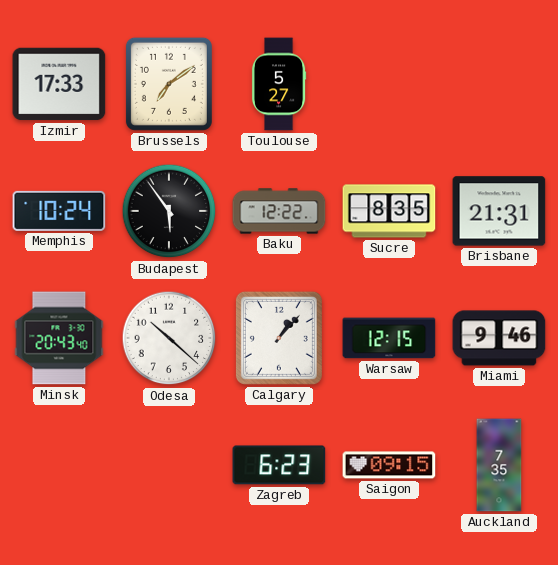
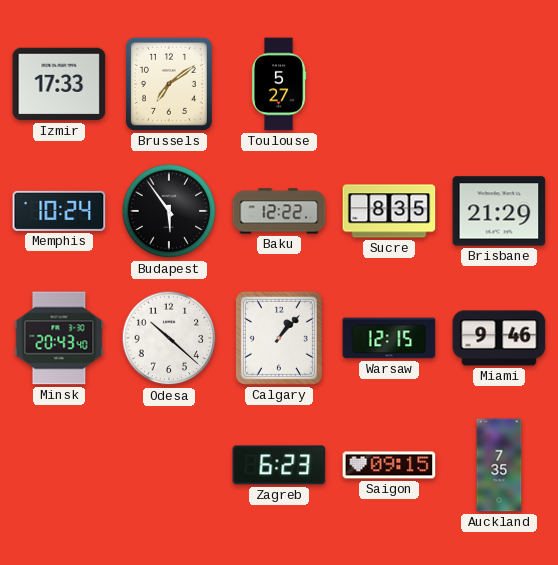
Brisbane: 21:31 -> 21:29 (499, 211)
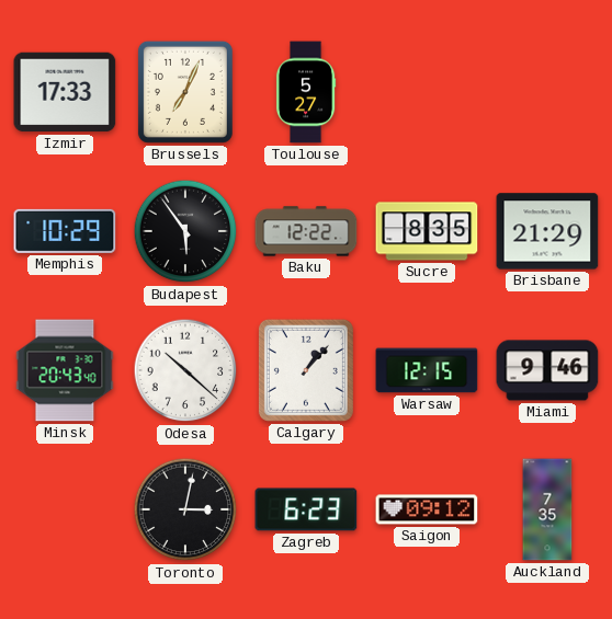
Brussels: 7:09 -> 7:04 (185, 92)
Memphis: 10:24 -> 10:29 (65, 231)
Toronto: none -> 3:02 (185, 509)
Saigon: 09:15 -> 09:12 (427, 509)
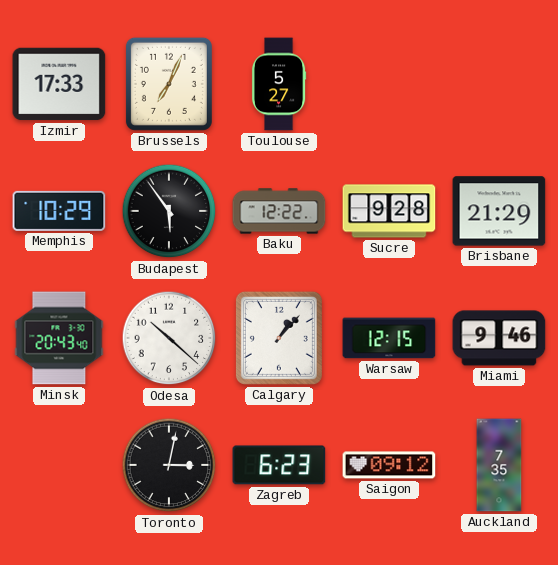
Sucre: 8:35 -> 9:28 (389, 211)
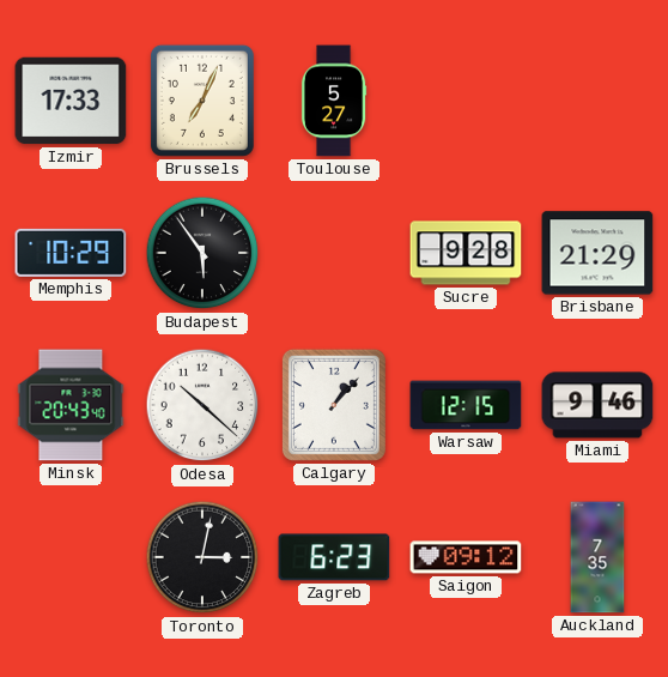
Baku: 12:22 -> none (279, 211)
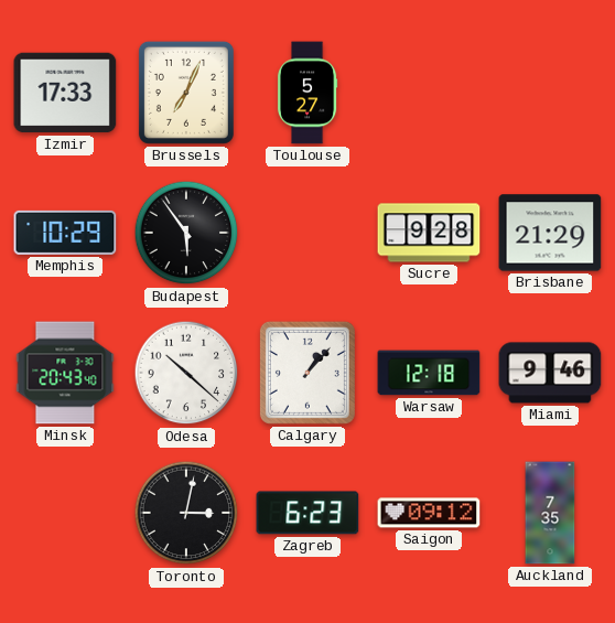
Warsaw: 12:15 -> 12:18 (429, 373)
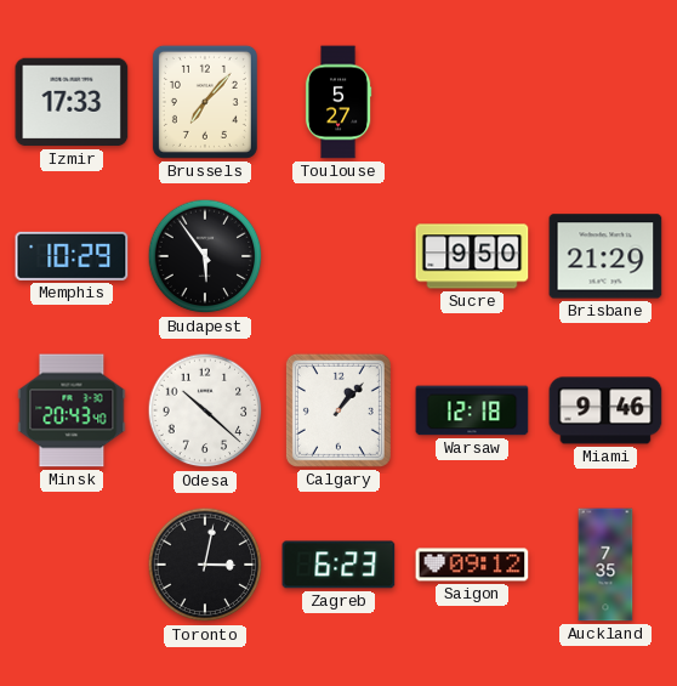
Brussels: 7:04 -> 7:07 (205, 102)
Sucre: 9:28 -> 9:50 (472, 256)
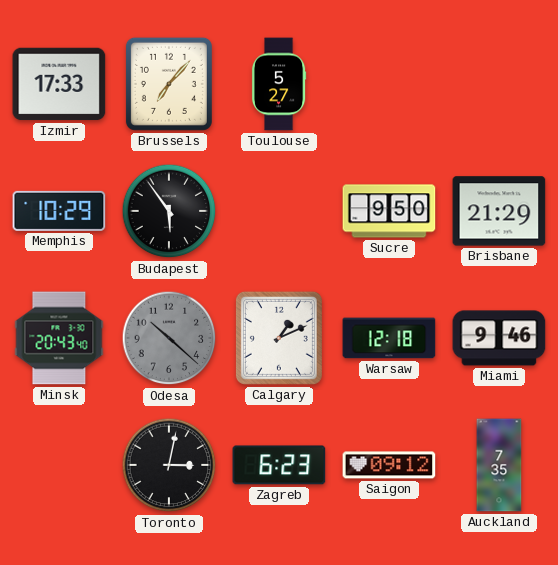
Odesa dial: white -> grey (169, 338)
Calgary: 1:07 -> 1:11 (279, 338)
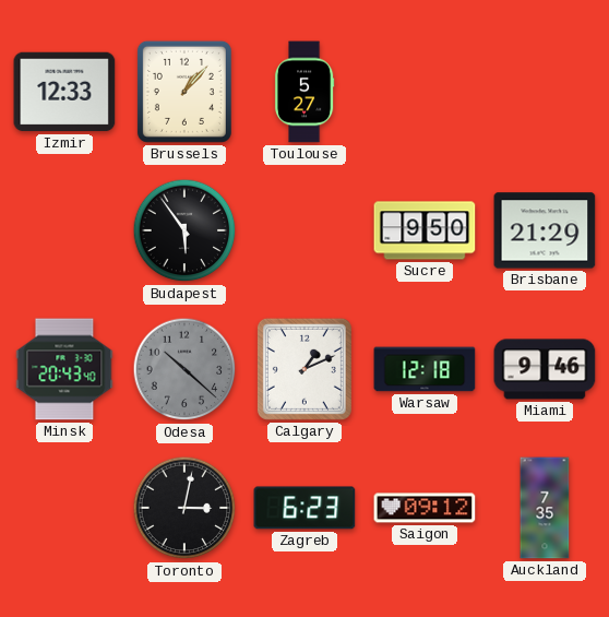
Izmir: 17:33 -> 12:33 (64, 92)
Brussels: 7:07 -> 1:07 (184, 92)
Memphis: 10:29 -> none (59, 211)
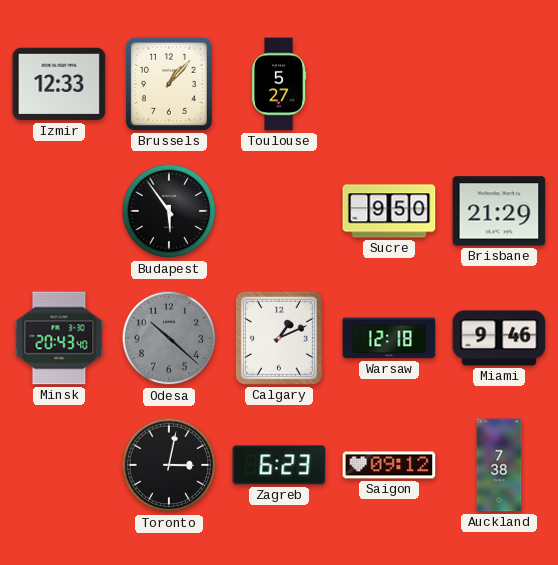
Auckland: 7:35 -> 7:38 (499, 465)
